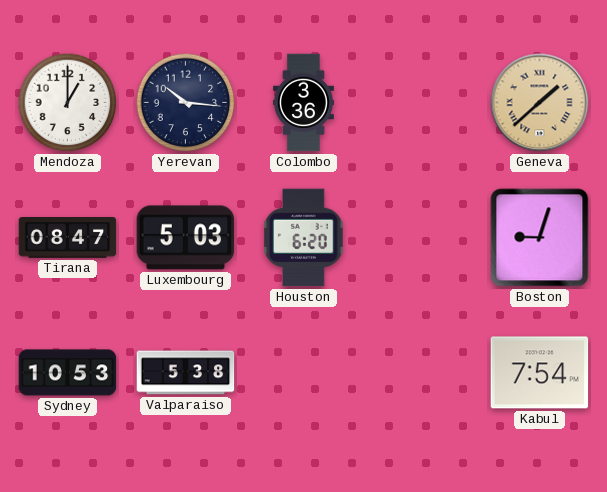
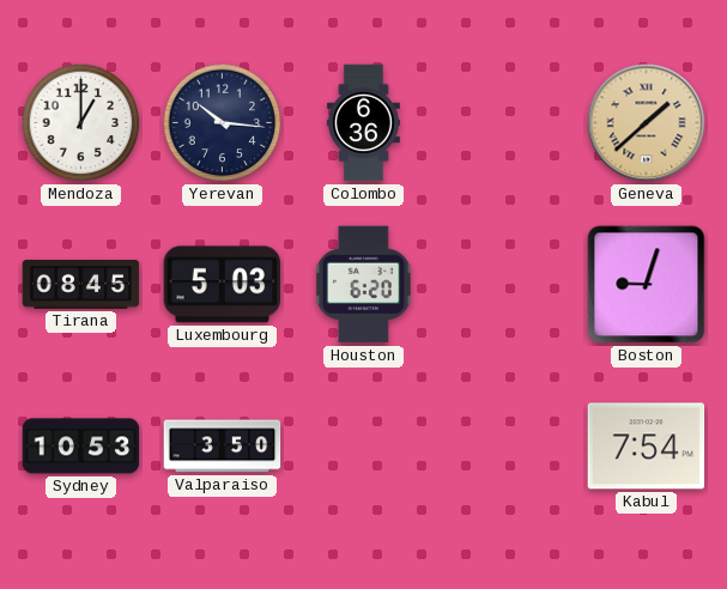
Colombo: 3:36 -> 6:36 (363, 123)
Tirana: 08:47 -> 08:45 (81, 285)
Valparaiso: 5:38 -> 3:50 (223, 447)
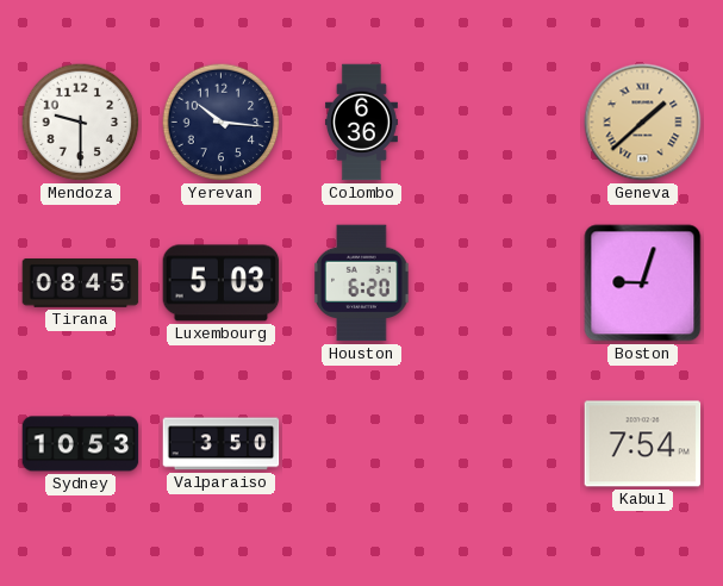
Mendoza: 1:00 -> 9:30 (81, 123)
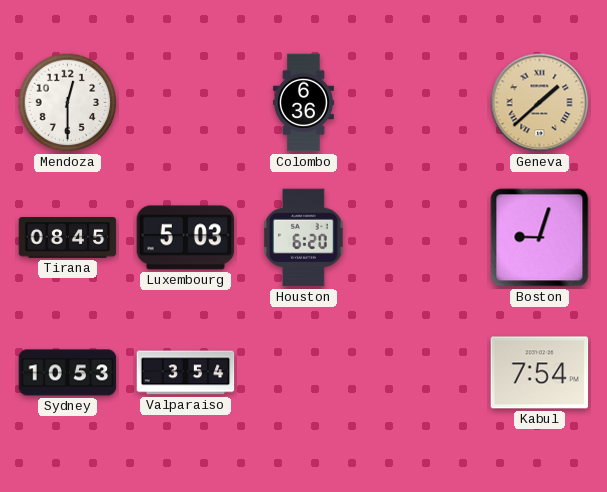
Mendoza: 9:30 -> 12:30 (68, 103)
Yerevan: 10:16 -> none (222, 123)
Valparaiso: 3:50 -> 3:54 (186, 373)
